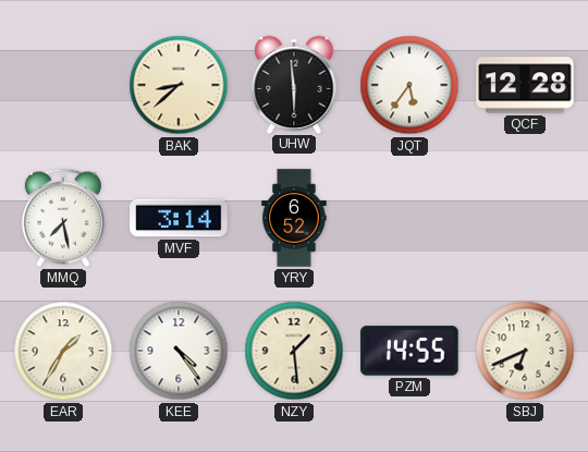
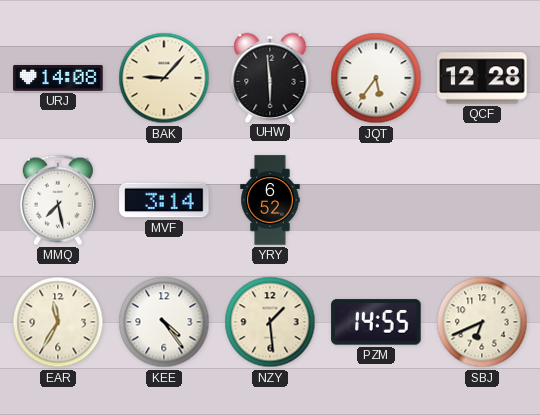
URJ: none -> 14:08 (58, 79)
BAK: 8:38 -> 9:07 (164, 78)
EAR: 1:35 -> 11:35 (58, 322)
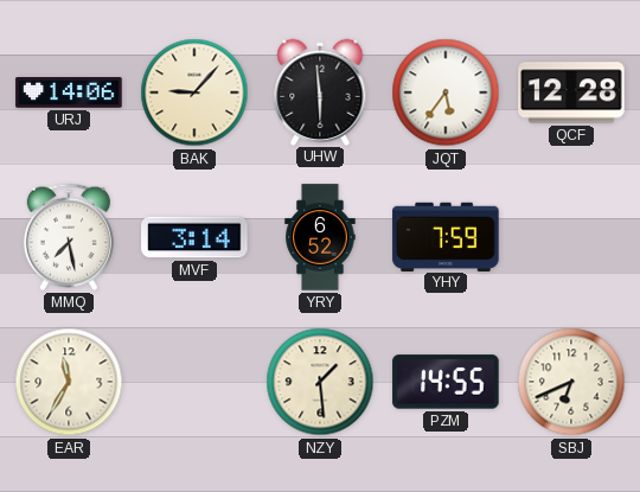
URJ: 14:08 -> 14:06 (69, 94)
YHY: none -> 7:59 (446, 236)
KEE: 4:24 -> none (164, 322)
